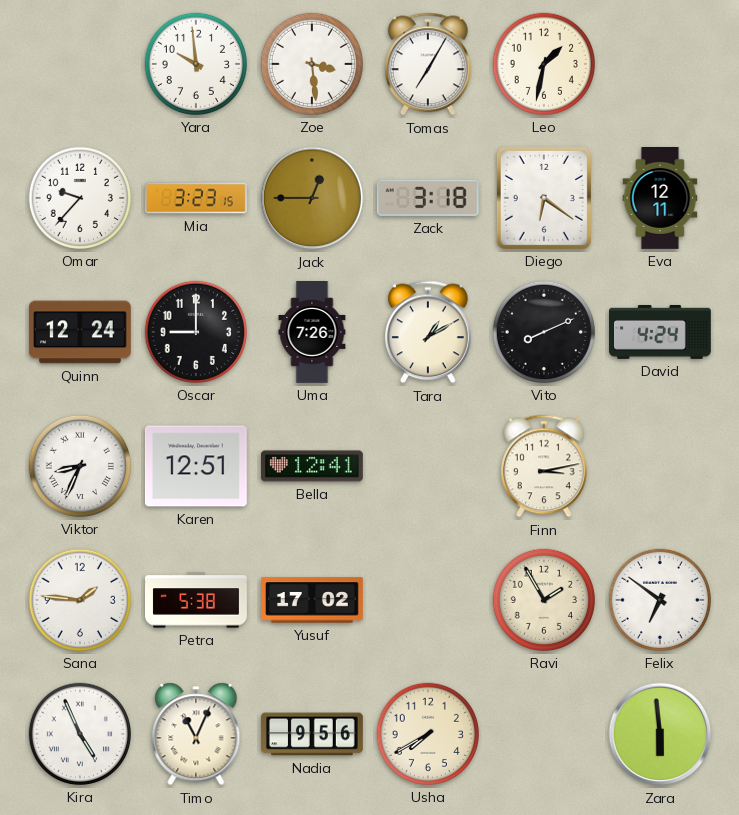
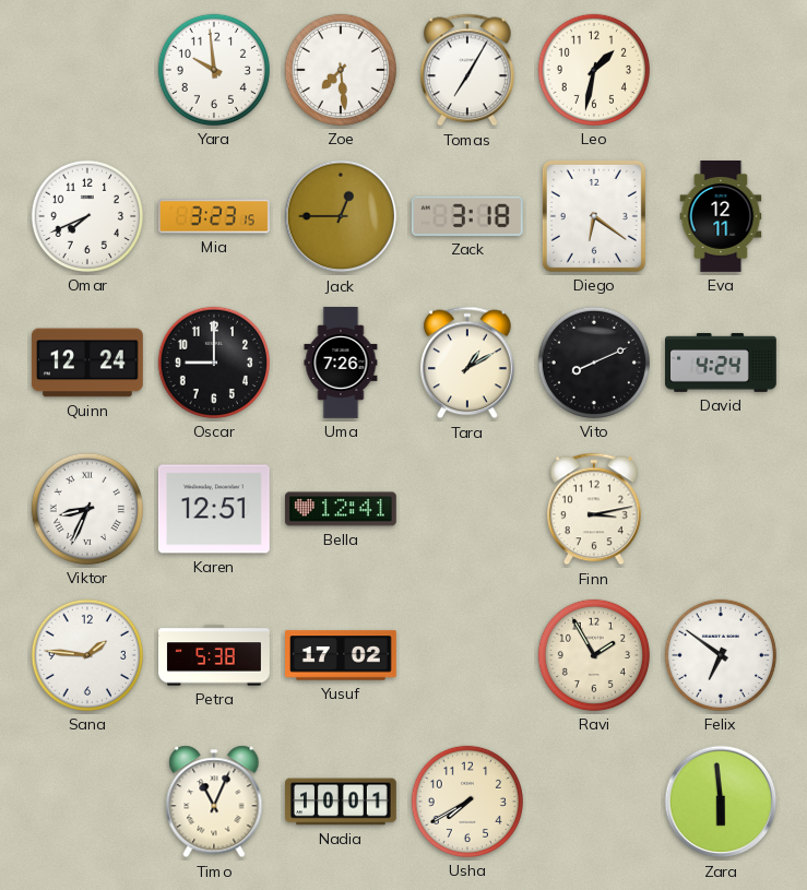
Zoe: 3:29 -> 7:29 (341, 70)
Omar: 9:37 -> 7:41 (87, 216)
Kira: 4:56 -> none (80, 734)
Nadia: 9:56 -> 10:01 (341, 802)
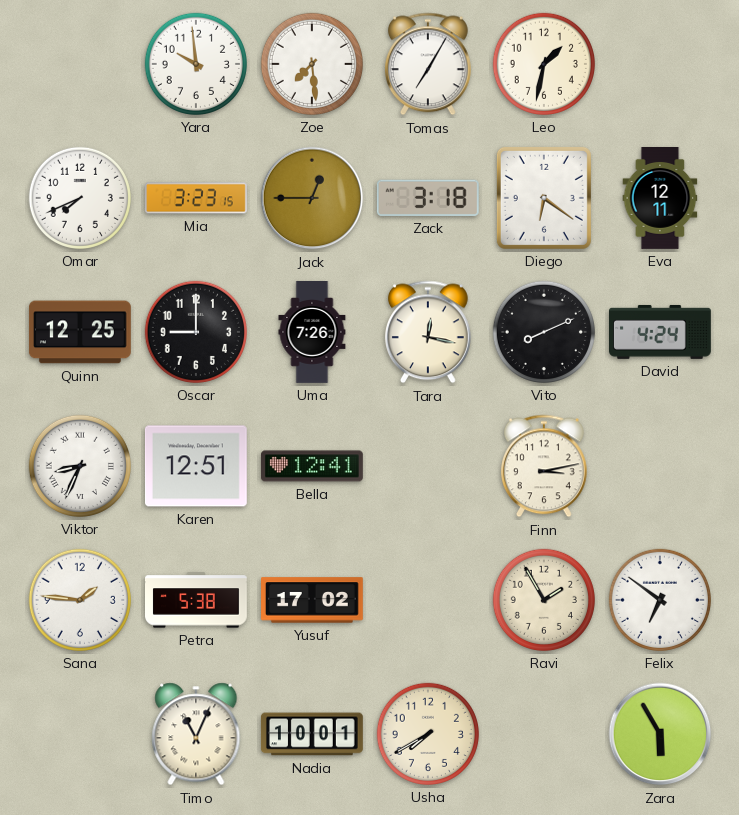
Quinn: 12:24 -> 12:25 (80, 332)
Tara: 1:10 -> 12:17 (428, 332)
Zara: 5:59 -> 5:55 (660, 734)
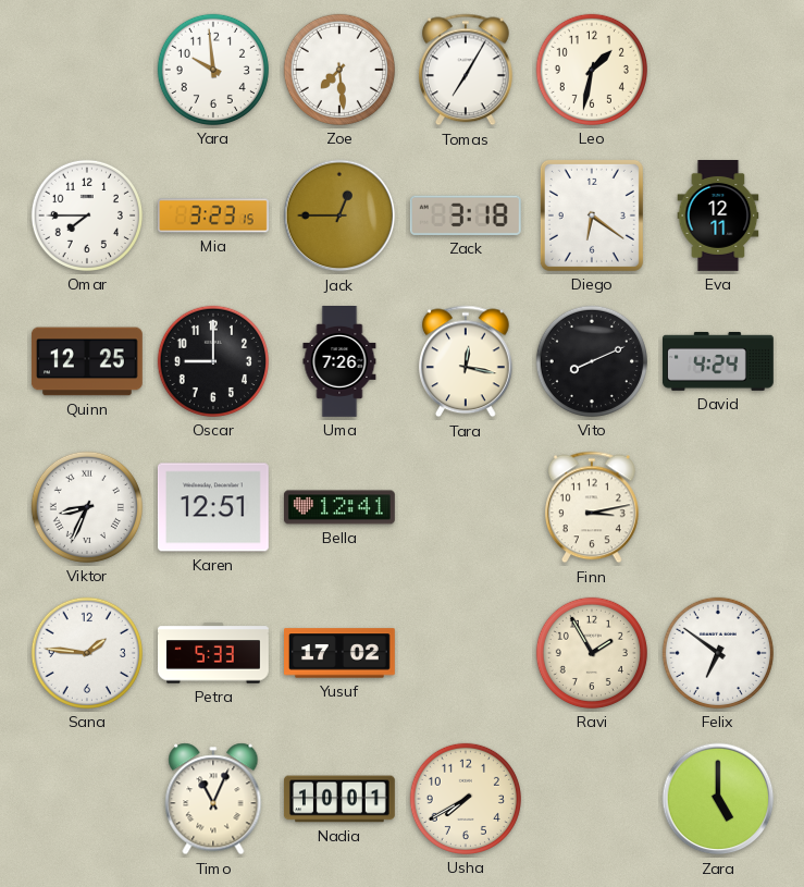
Omar: 7:41 -> 7:45 (87, 215)
Petra: 5:38 -> 5:33 (214, 653)
Zara: 5:55 -> 5:00 (718, 799)
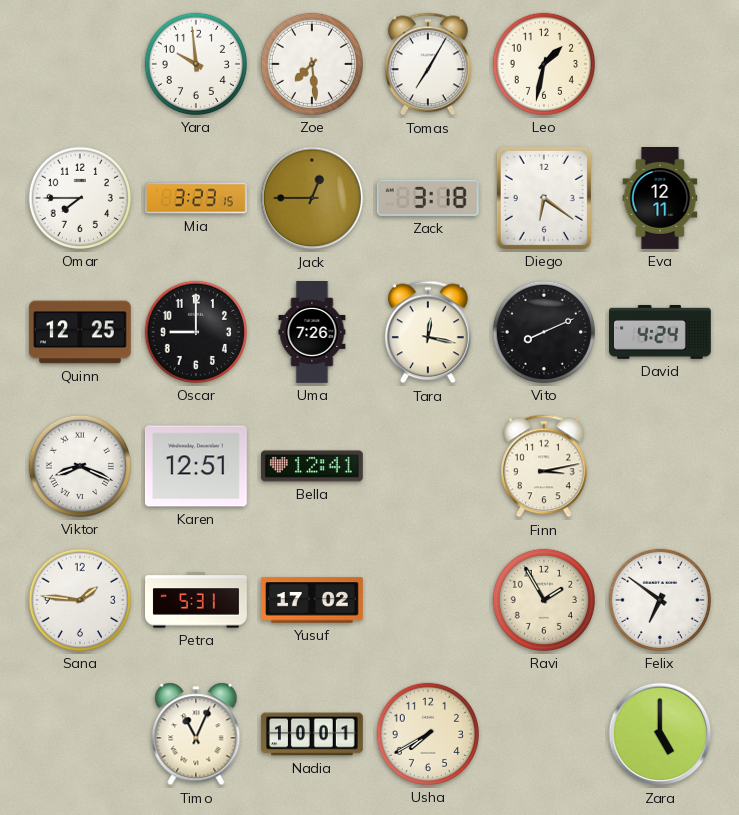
Viktor: 8:34 -> 8:19 (80, 466)
Petra: 5:33 -> 5:31 (197, 600)
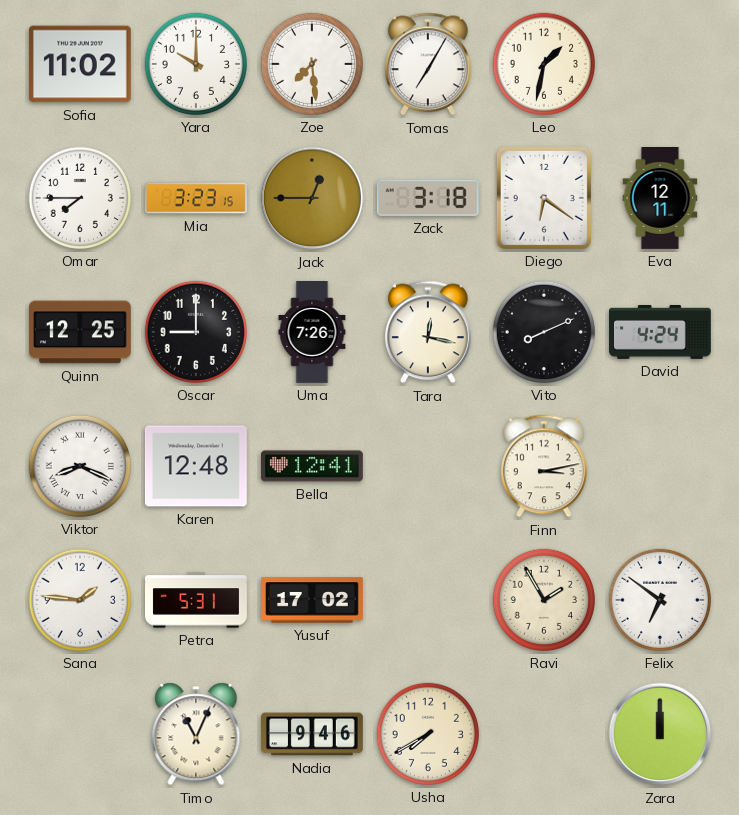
Sofia: none -> 11:02 (80, 64)
Yara: 9:59 -> 10:00 (196, 64)
Karen: 12:51 -> 12:48 (196, 466)
Nadia: 10:01 -> 9:46 (312, 734)
Zara: 5:00 -> 12:00 (660, 734)
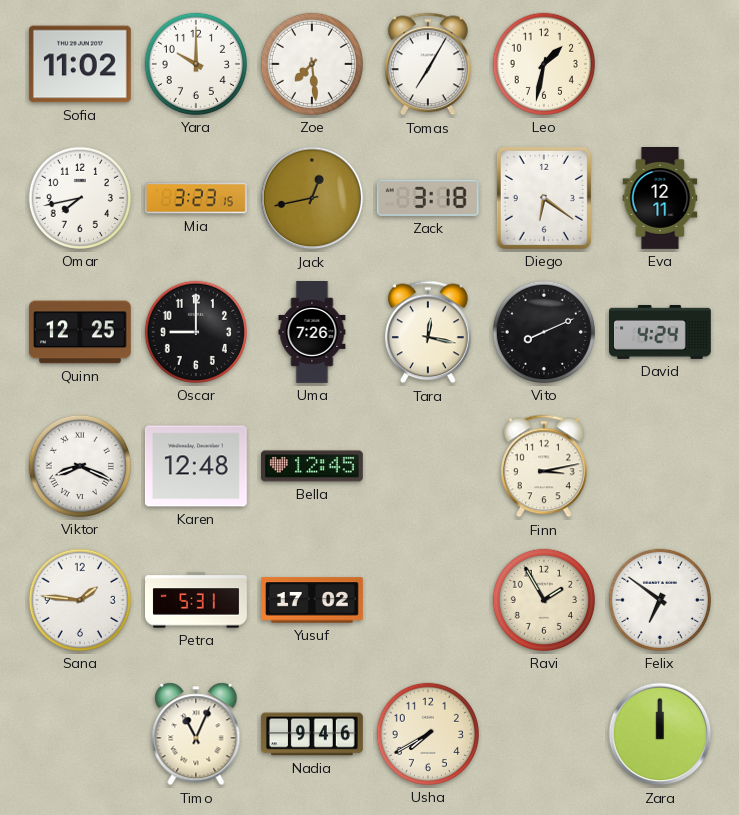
Omar: 7:45 -> 7:43 (80, 198)
Jack: 12:45 -> 12:43 (312, 198)
Bella: 12:41 -> 12:45 (312, 466)
